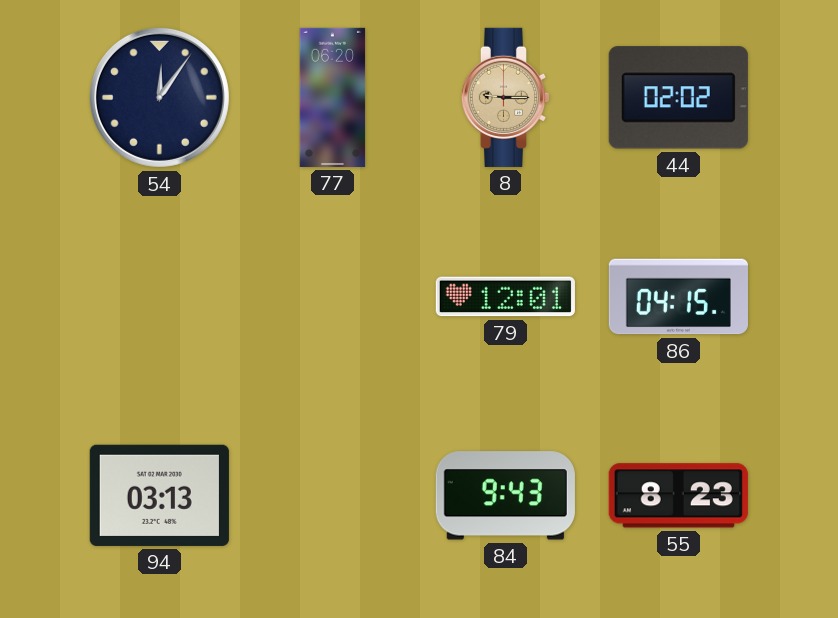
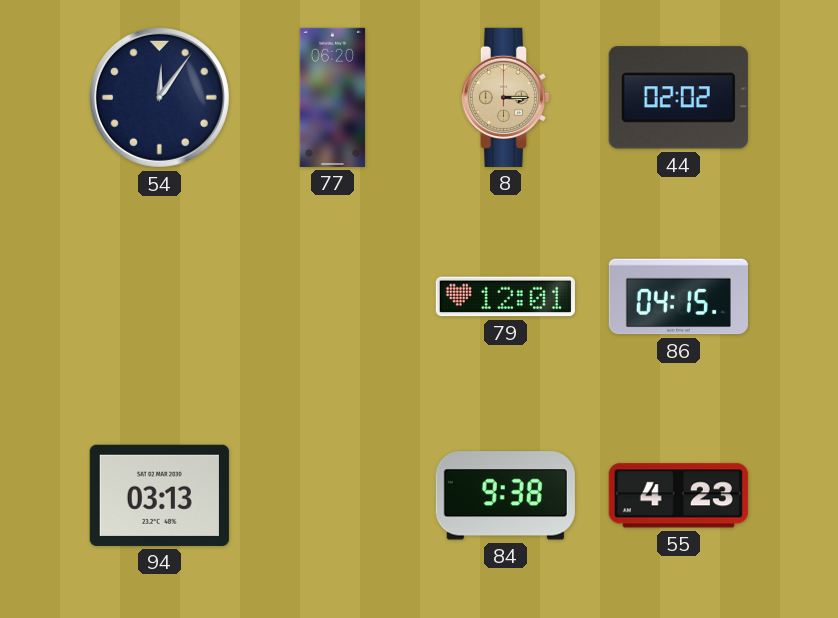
8: 9:15 -> 3:15 (506, 97)
84: 9:43 -> 9:38 (505, 496)
55: 8:23 -> 4:23 (678, 496)
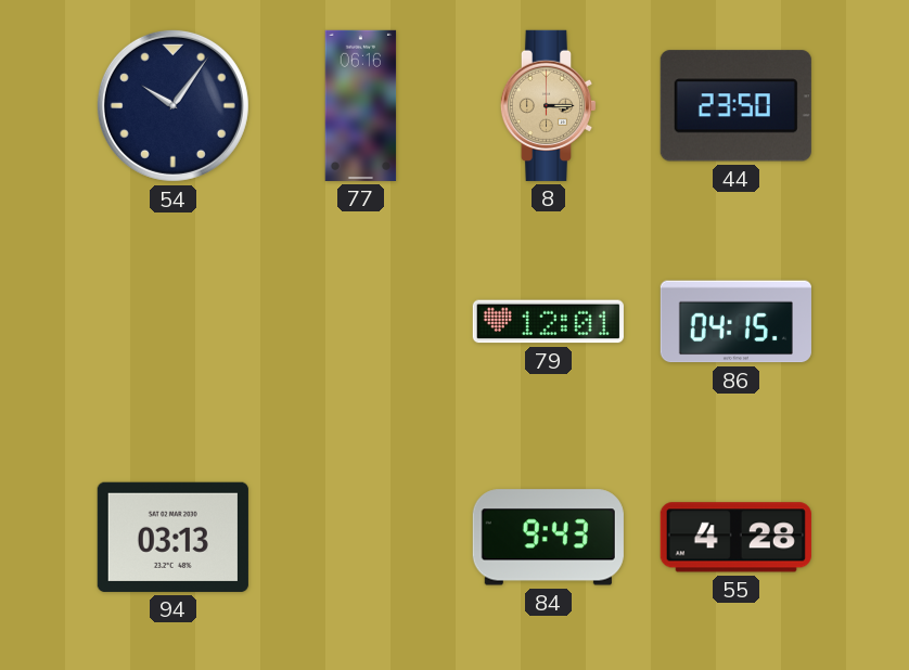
54: 12:06 -> 10:06 (172, 105)
77: 06:20 -> 06:16 (361, 105)
44: 02:02 -> 23:50 (735, 106)
84: 9:38 -> 9:43 (548, 538)
55: 4:23 -> 4:28 (735, 538)
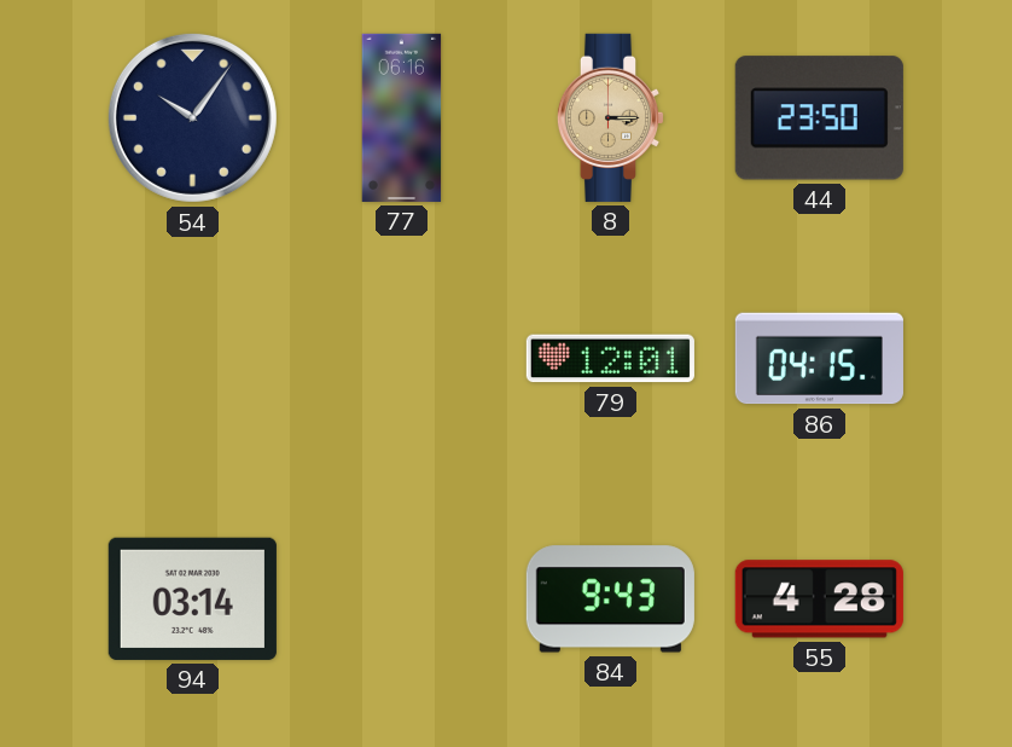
94: 03:13 -> 03:14 (192, 598)
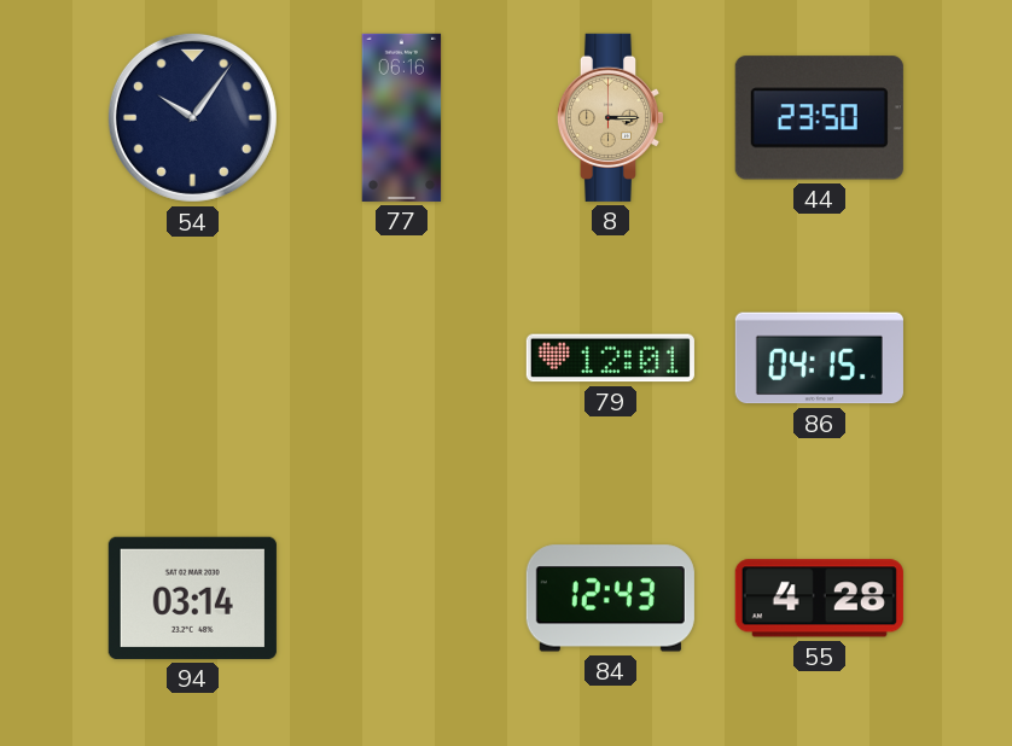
84: 9:43 -> 12:43 (610, 599)
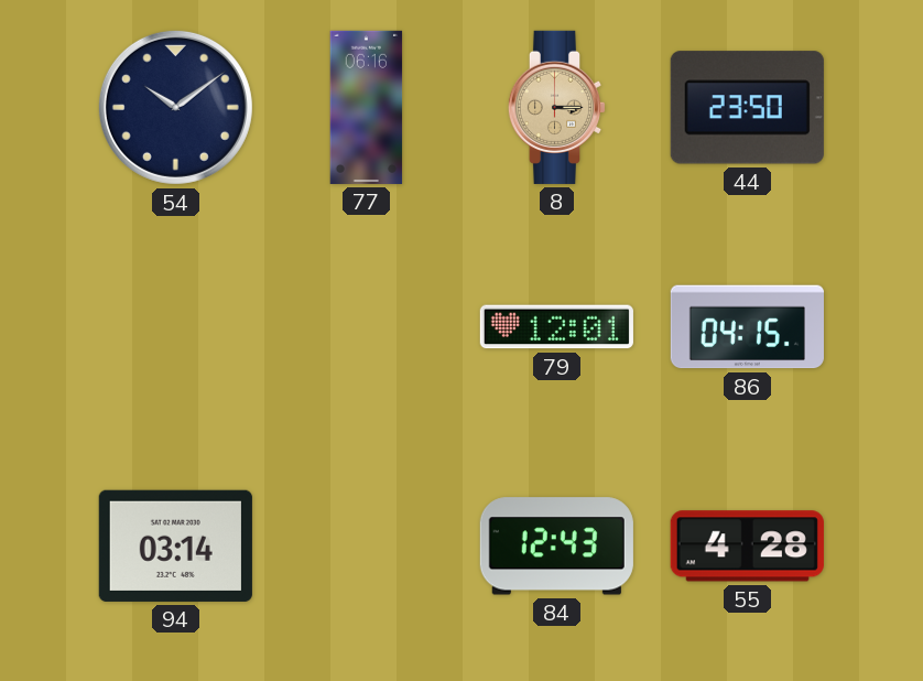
54: 10:06 -> 10:09 (175, 107)
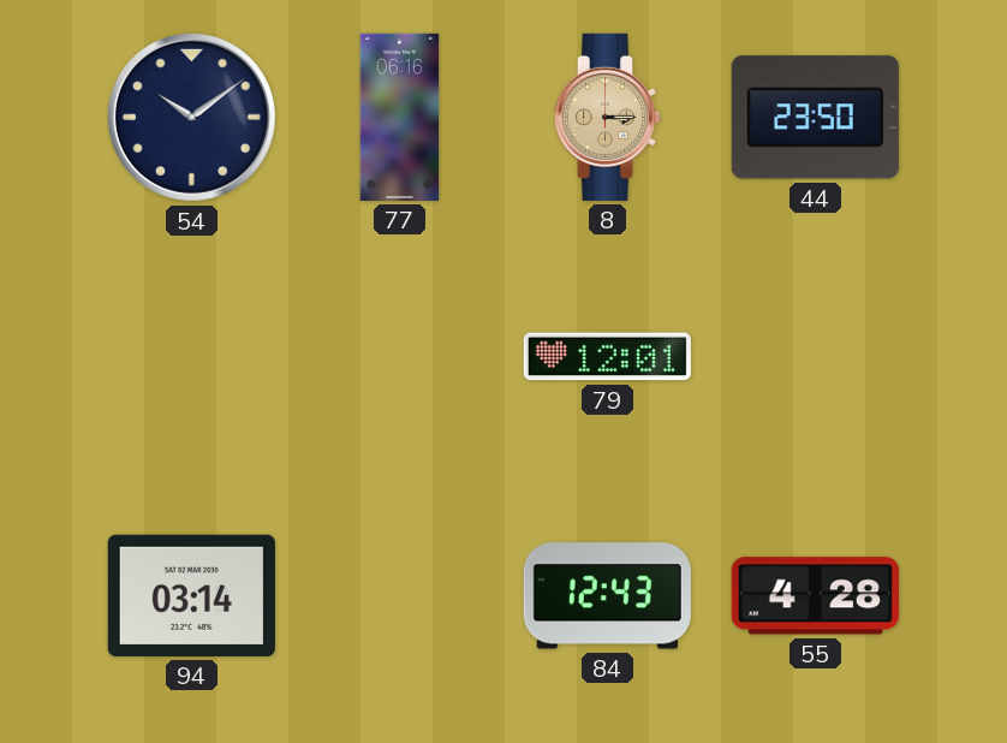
86: 04:15 -> none (747, 327)
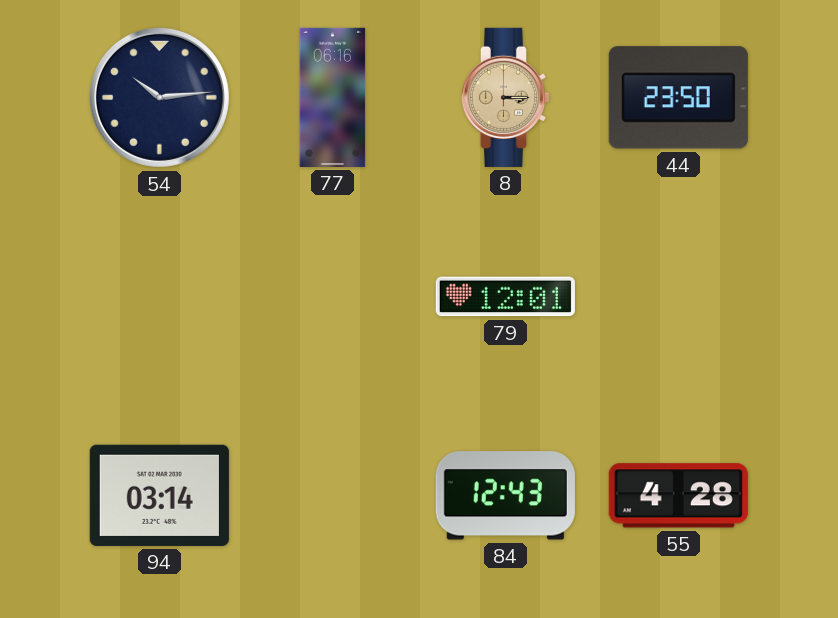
54: 10:09 -> 10:14 (159, 97)
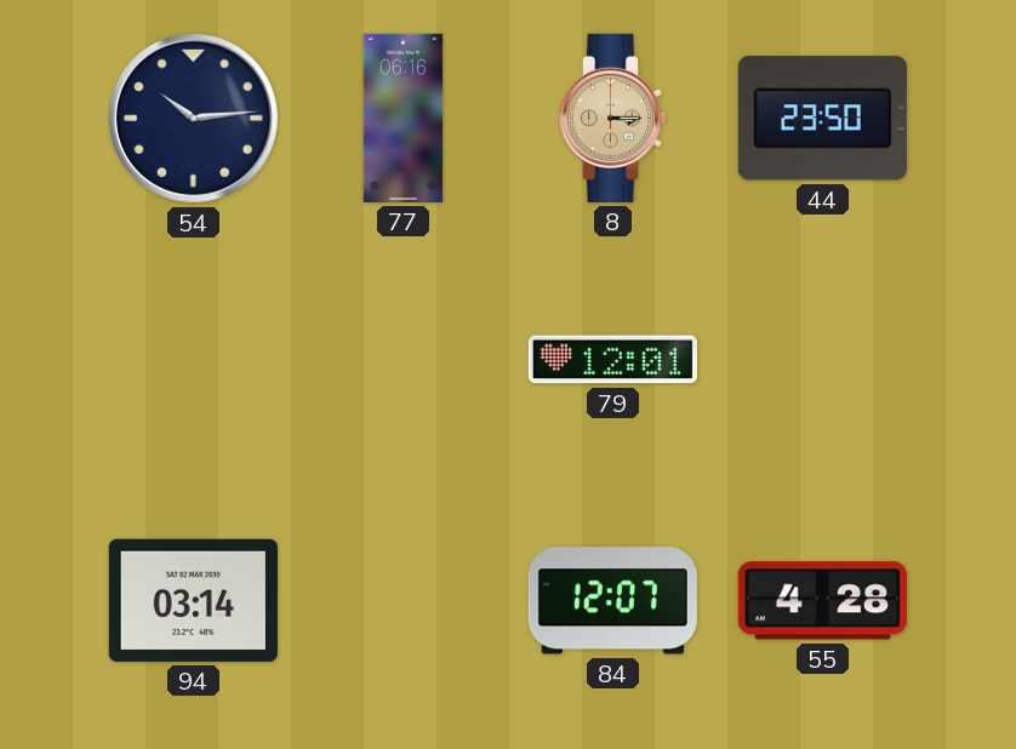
84: 12:43 -> 12:07 (612, 601)
